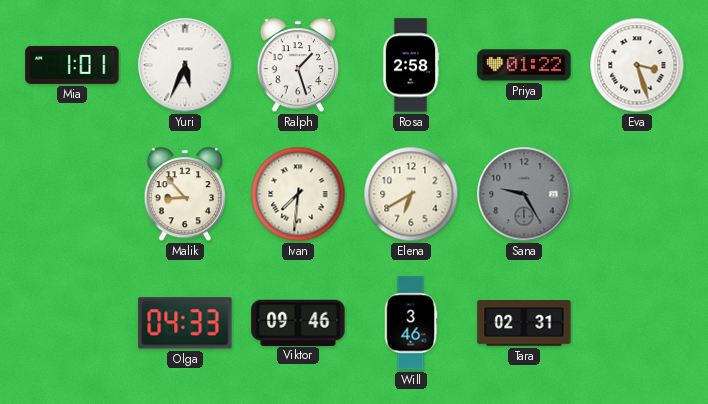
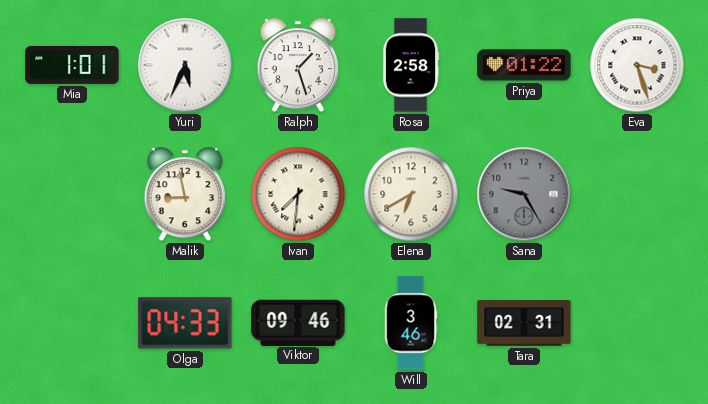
Malik: 8:53 -> 8:58 (184, 195)
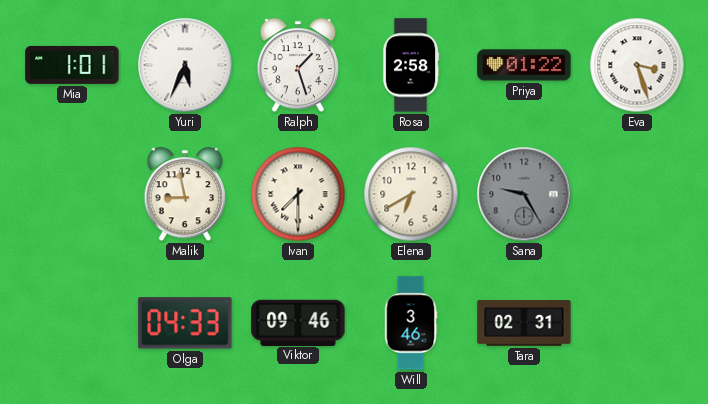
Ivan: 7:31 -> 7:30 (298, 194)
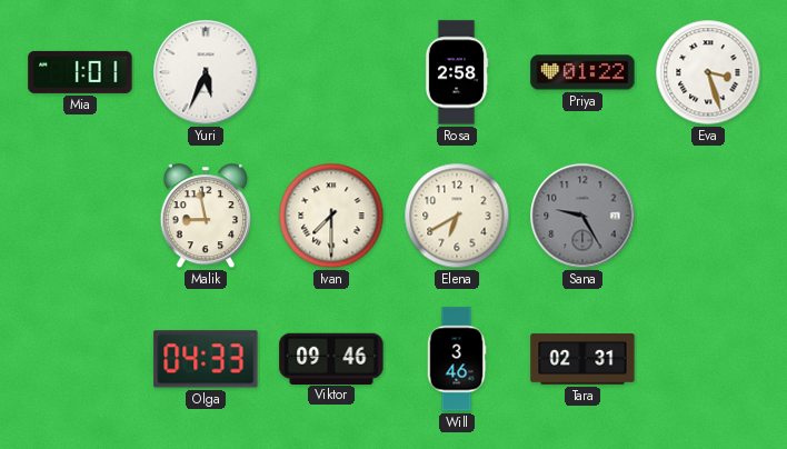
Ralph: 1:27 -> none (297, 66)
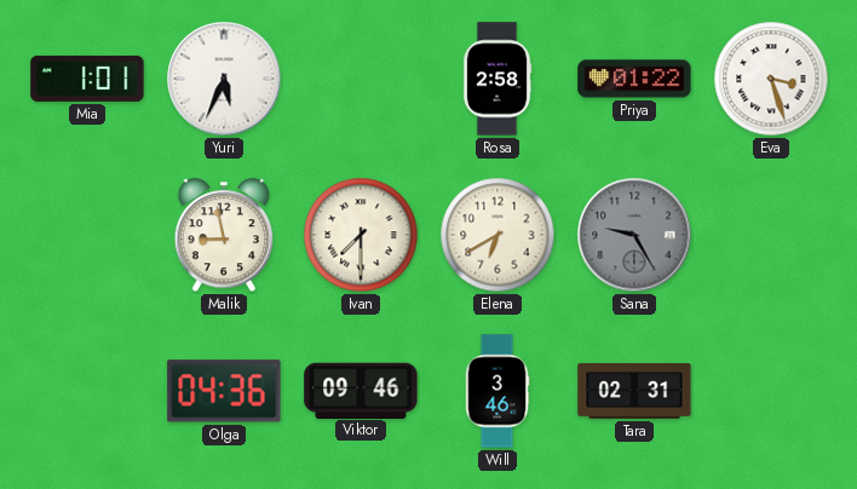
Olga: 04:33 -> 04:36 (224, 391)
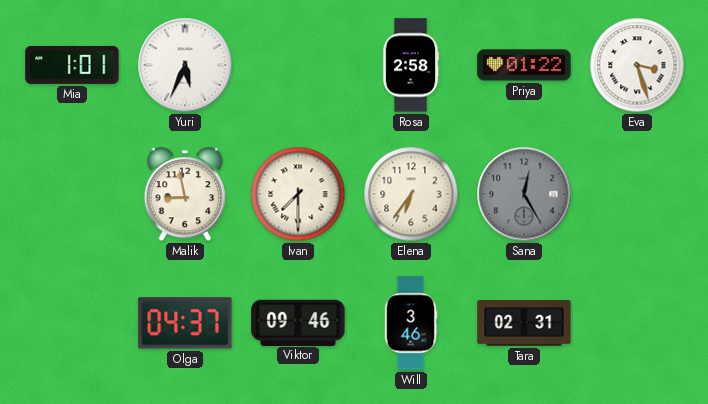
Elena: 6:40 -> 6:36 (411, 194)
Sana: 9:25 -> 12:25 (524, 194)
Olga: 04:36 -> 04:37 (185, 323)
